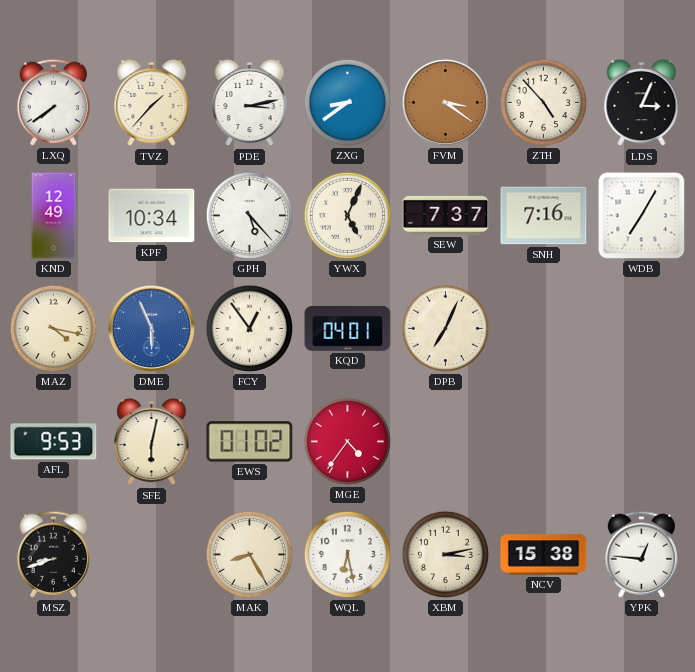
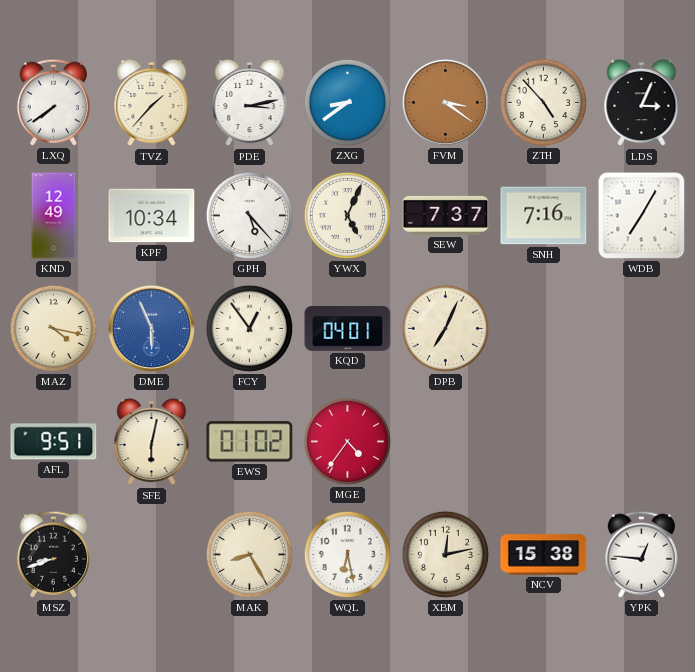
AFL: 9:53 -> 9:51 (54, 442)
XBM: 3:13 -> 12:13 (445, 554)
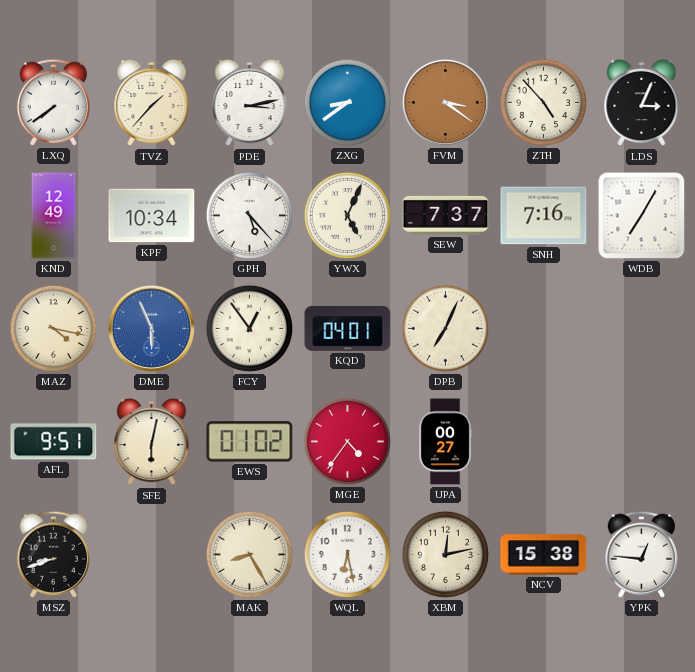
UPA: none -> 00:27 (445, 442)
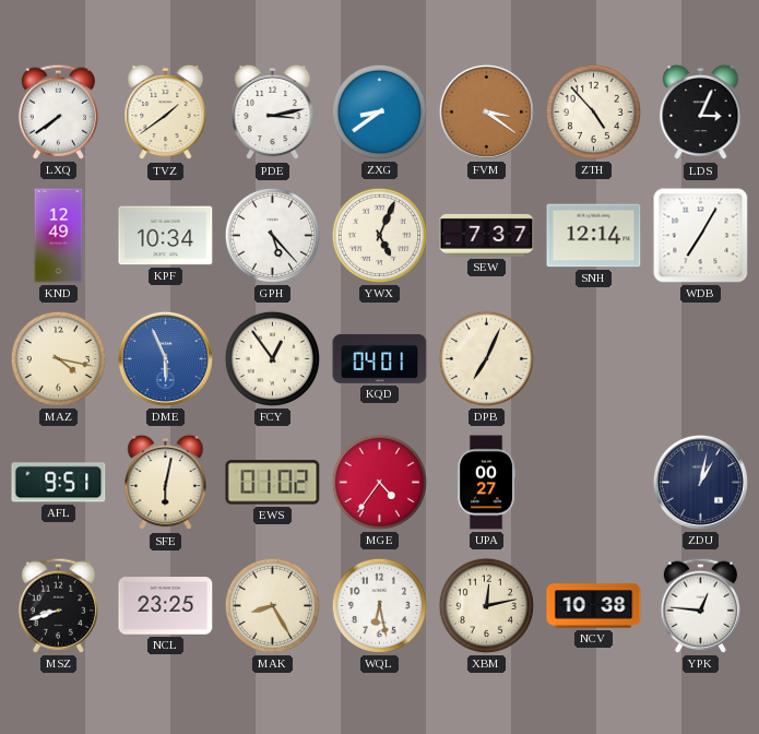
TVZ: 1:37 -> 1:39 (166, 113)
SNH: 7:16 -> 12:14 (594, 236)
ZDU: none -> 1:02 (700, 482)
NCL: none -> 23:25 (166, 606)
NCV: 15:38 -> 10:38 (594, 606)
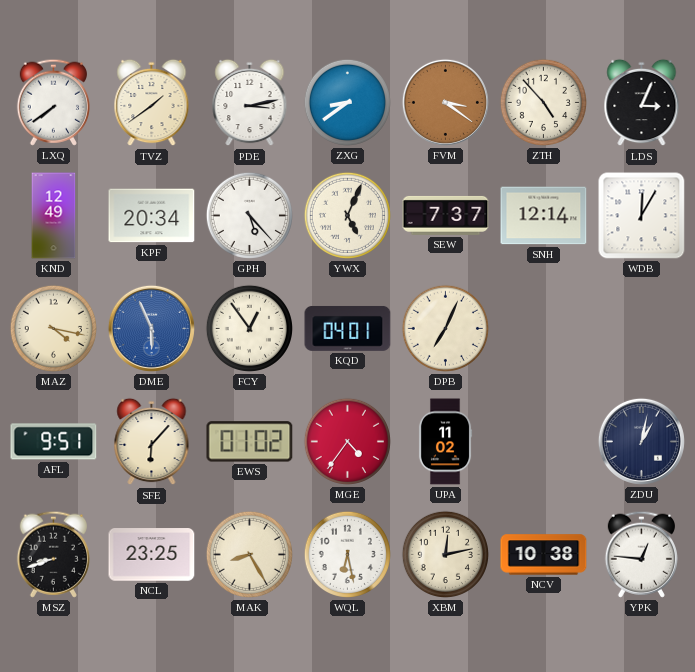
KPF: 10:34 -> 20:34 (152, 216)
WDB: 7:05 -> 12:05 (642, 216)
SFE: 6:02 -> 6:07 (152, 442)
UPA: 00:27 -> 11:02 (445, 442)
